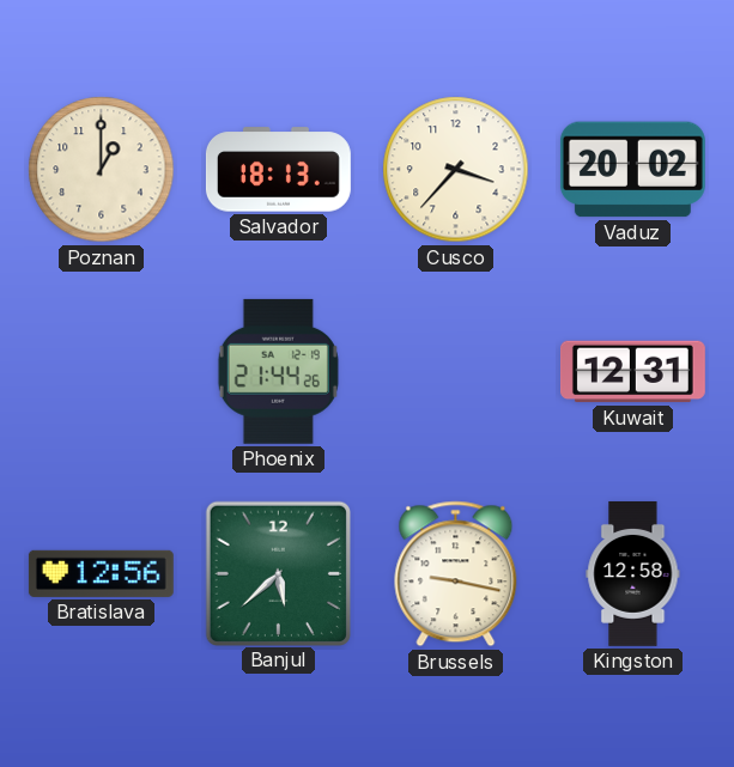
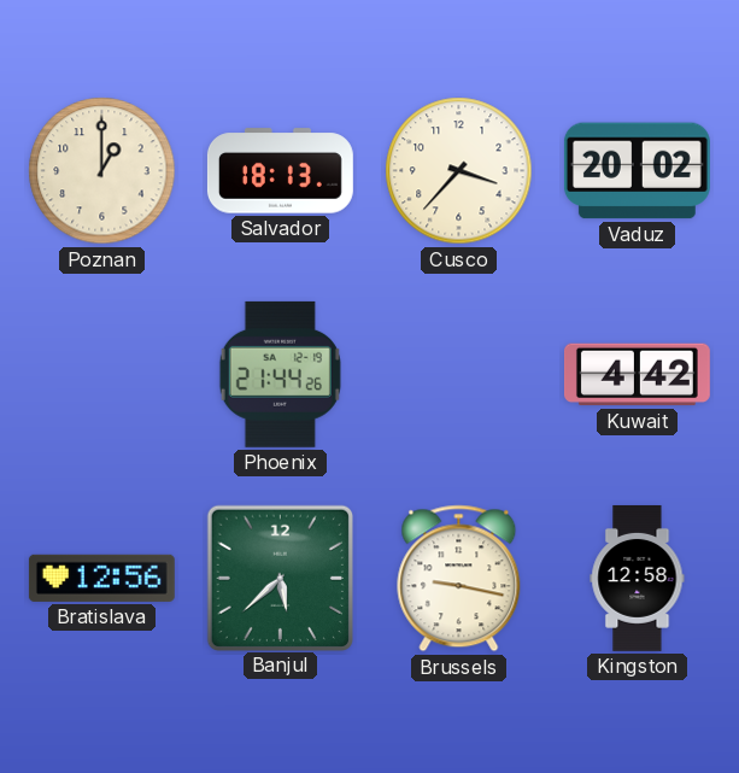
Kuwait: 12:31 -> 4:42 (637, 375)
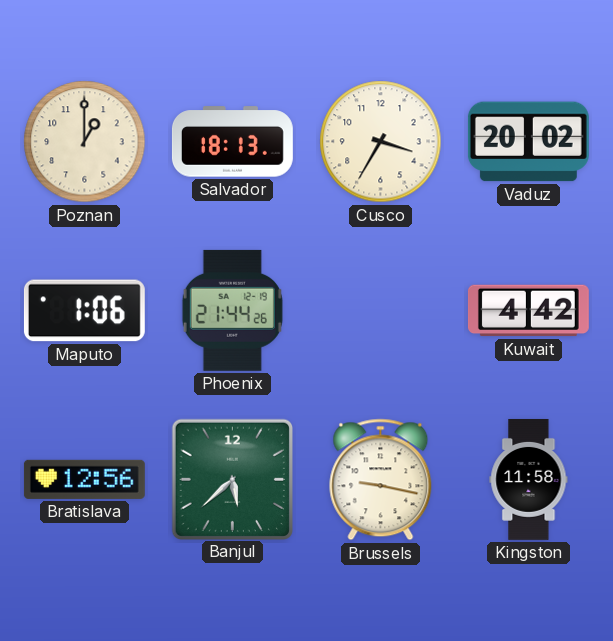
Cusco: 3:37 -> 3:35 (381, 142)
Maputo: none -> 1:06 (84, 311)
Kingston: 12:58 -> 11:58 (529, 479)
